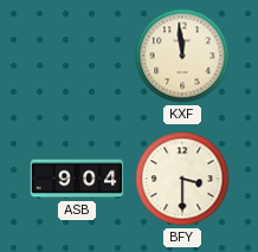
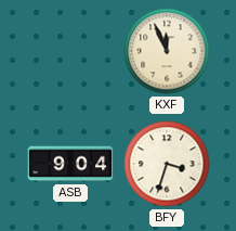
KXF: 11:59 -> 11:56 (167, 51)
BFY: 3:30 -> 3:33 (167, 164)
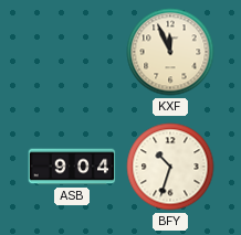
BFY: 3:33 -> 10:33 (170, 167)
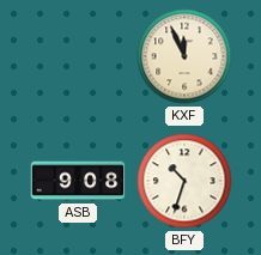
ASB: 9:04 -> 9:08 (78, 181)
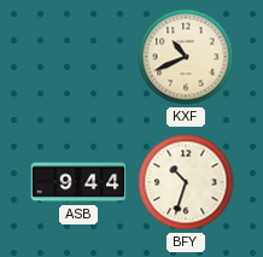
KXF: 11:56 -> 10:41 (186, 57)
ASB: 9:08 -> 9:44 (78, 182)
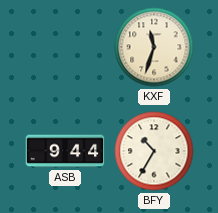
KXF: 10:41 -> 11:33 (154, 47)
BFY: 10:33 -> 10:35 (154, 151)
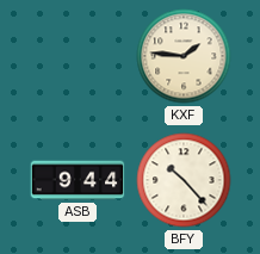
KXF: 11:33 -> 1:46 (184, 56)
BFY: 10:35 -> 10:23 (184, 180)
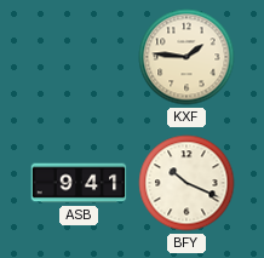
ASB: 9:44 -> 9:41 (79, 183)
BFY: 10:23 -> 10:19 (186, 183)
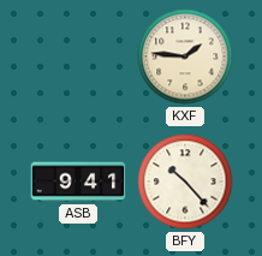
BFY: 10:19 -> 10:23 (185, 181)
